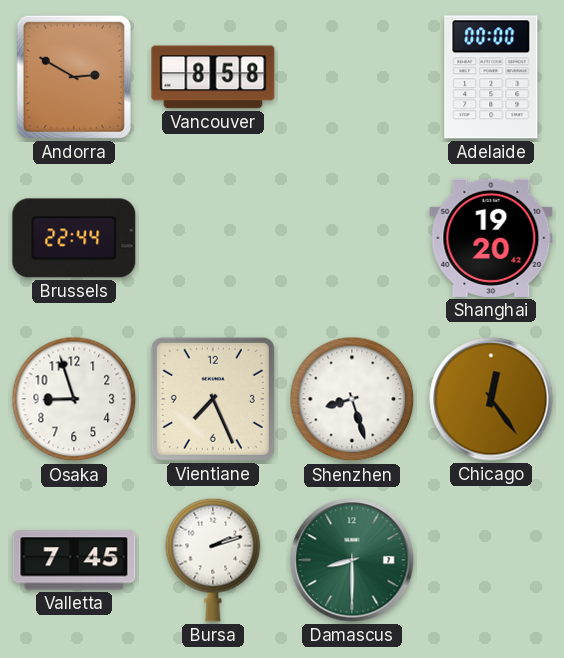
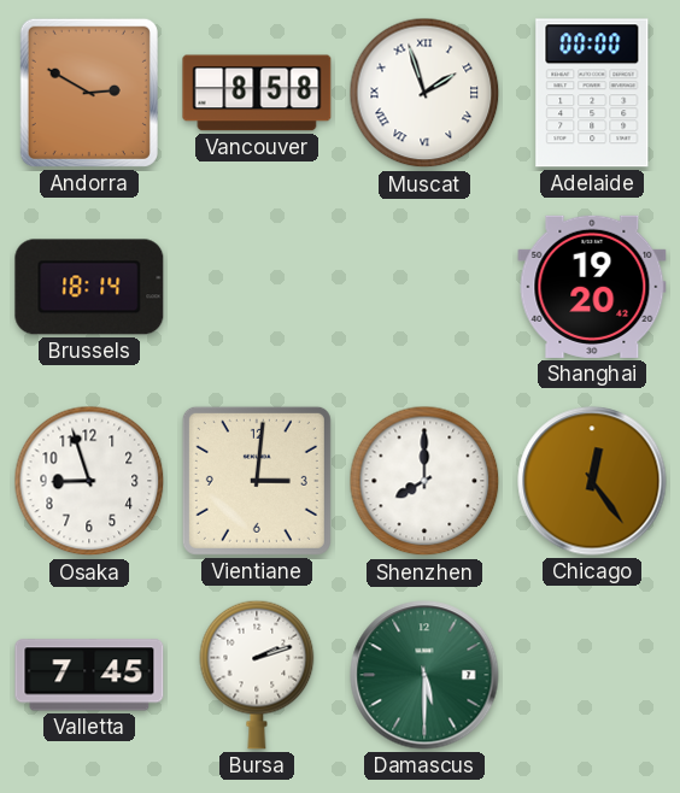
Muscat: none -> 1:57 (424, 93)
Brussels: 22:44 -> 18:14 (89, 287)
Vientiane: 7:26 -> 3:01 (257, 481)
Shenzhen: 8:27 -> 8:00 (424, 481)
Damascus: 8:30 -> 5:30 (424, 675)
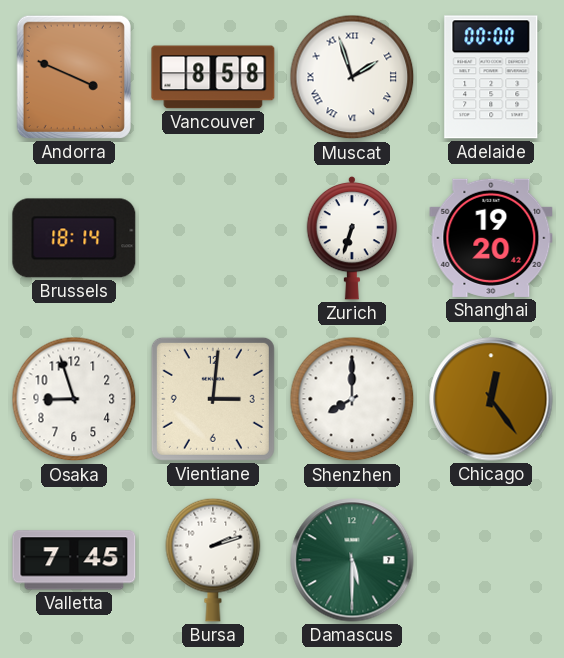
Andorra: 2:50 -> 3:49 (74, 77)
Zurich: none -> 6:33 (352, 238)
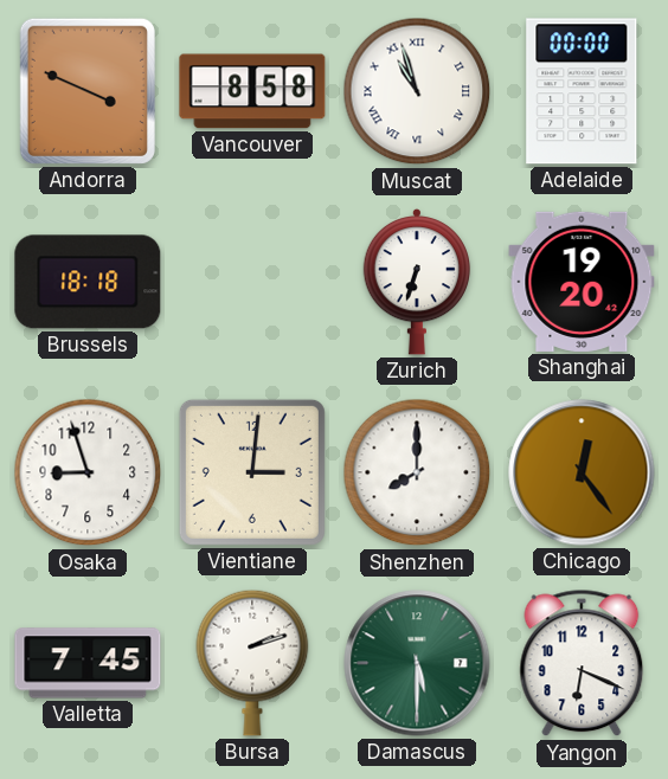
Muscat: 1:57 -> 10:57 (417, 91)
Brussels: 18:14 -> 18:18 (88, 282)
Yangon: none -> 6:19 (582, 663)
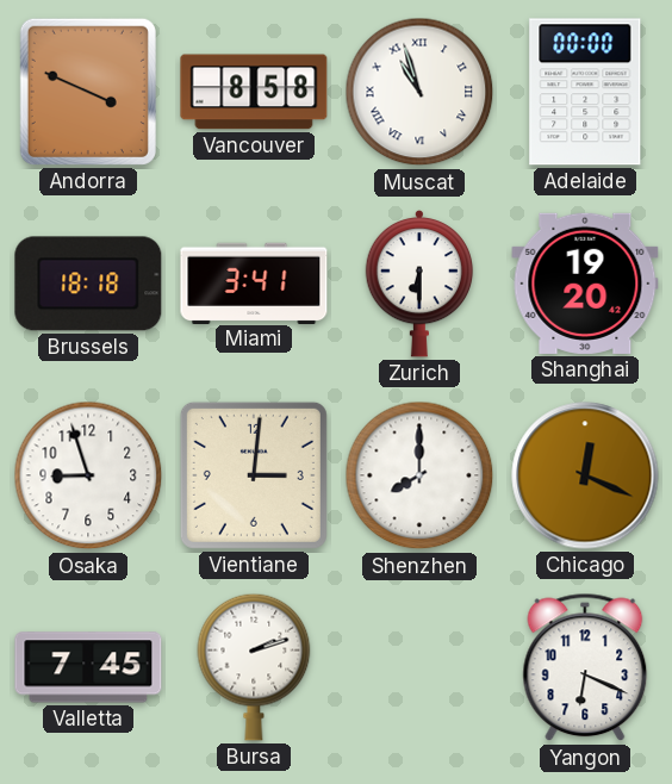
Miami: none -> 3:41 (254, 282)
Zurich: 6:33 -> 6:30 (419, 284)
Chicago: 12:24 -> 12:19 (585, 475)
Damascus: 5:30 -> none (417, 663)
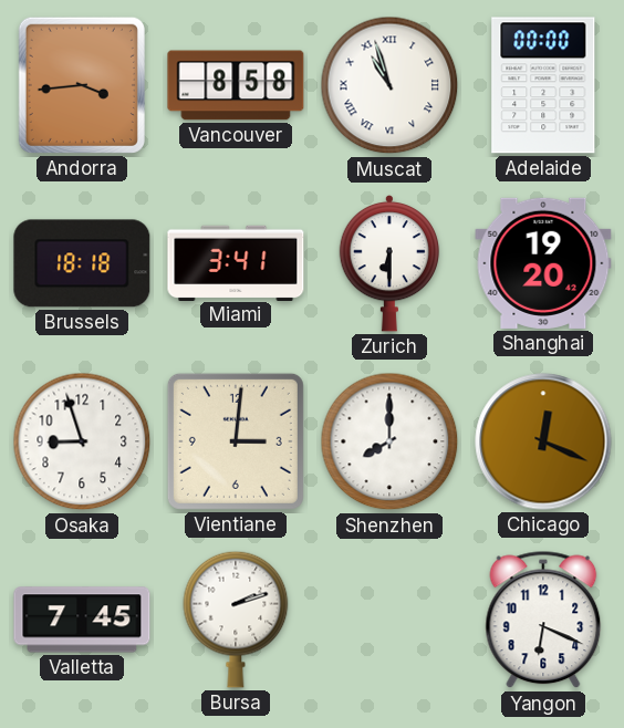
Andorra: 3:49 -> 3:44 (82, 85)
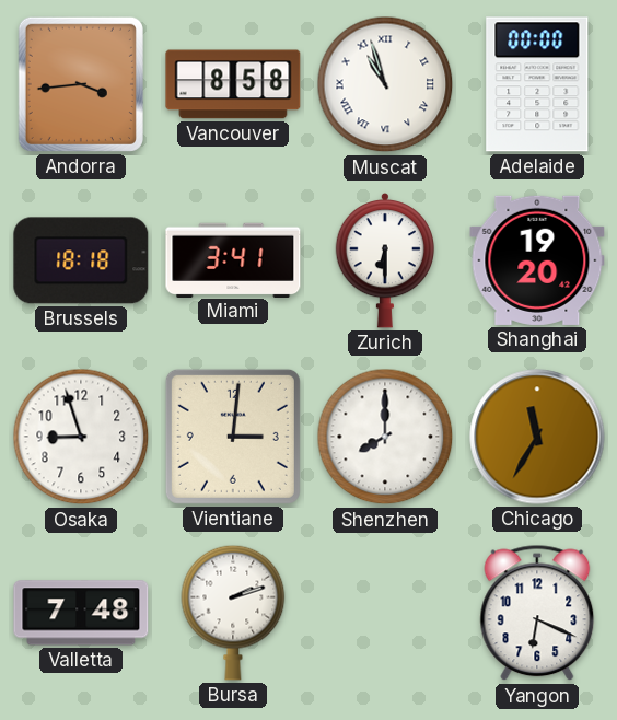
Chicago: 12:19 -> 11:35 (537, 437)
Valletta: 7:45 -> 7:48 (81, 613)
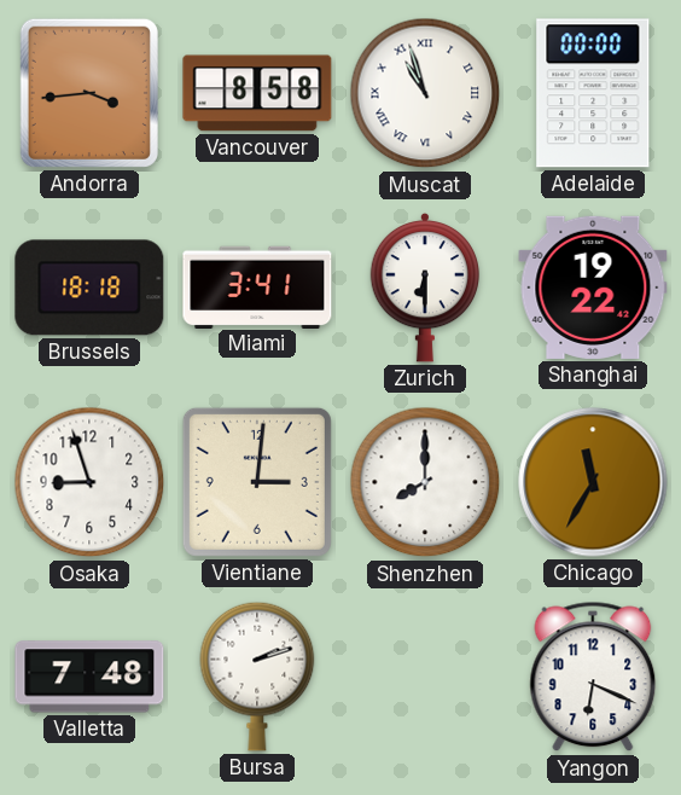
Shanghai: 19:20 -> 19:22 (593, 288)
